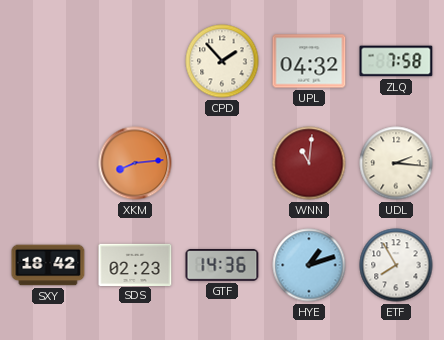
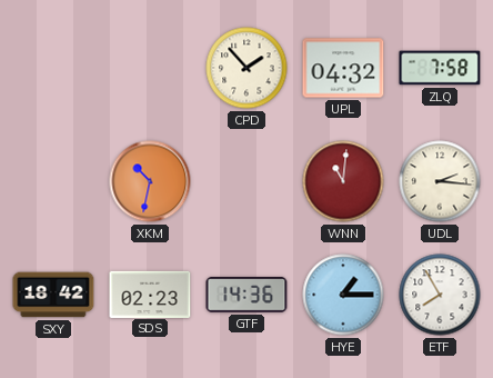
XKM: 8:14 -> 10:32 (150, 181)
HYE: 1:12 -> 1:15 (343, 295)
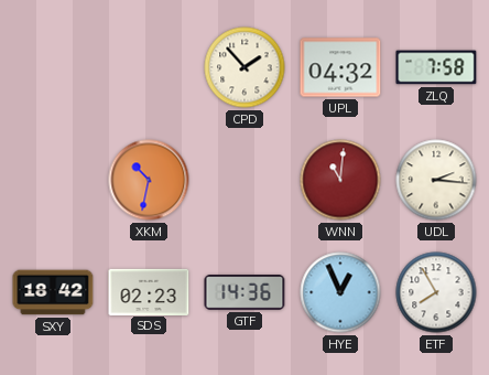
HYE: 1:15 -> 12:56 (340, 292)
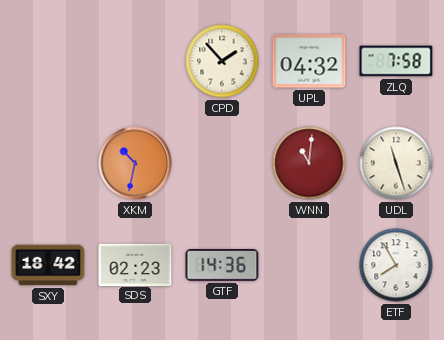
UDL: 2:16 -> 11:27 (396, 163)
HYE: 12:56 -> none (340, 292)
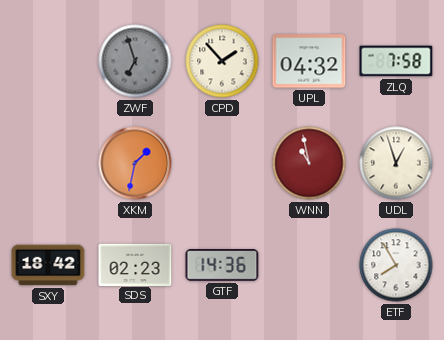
ZWF: none -> 6:57 (135, 61)
XKM: 10:32 -> 1:32 (135, 163)
WNN: 11:01 -> 10:58 (309, 163)
UDL: 11:27 -> 12:57 (396, 163)
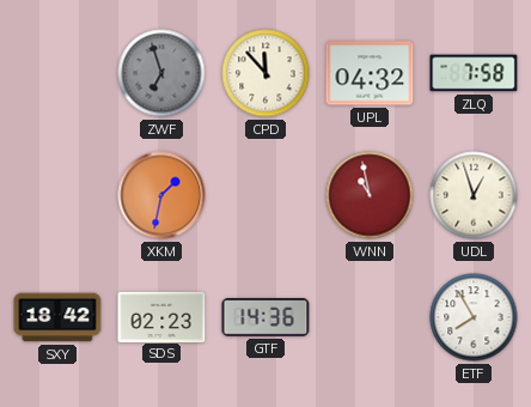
CPD: 1:53 -> 11:53 (265, 73)
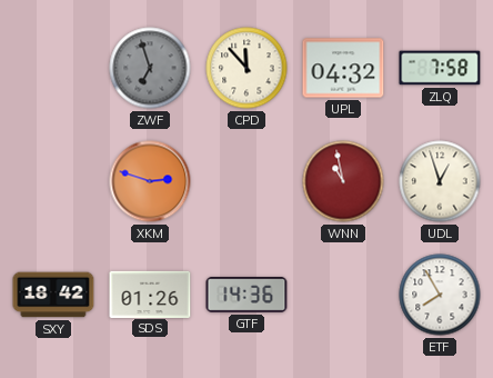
XKM: 1:32 -> 2:48 (150, 181)
SDS: 02:23 -> 01:26 (150, 294)
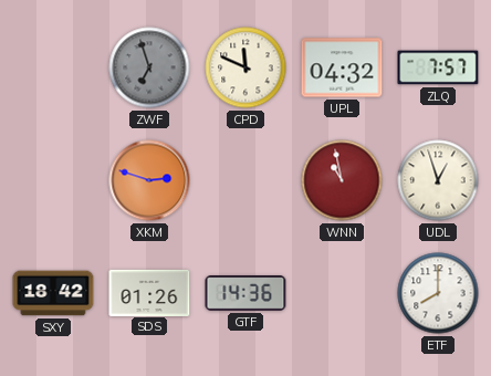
CPD: 11:53 -> 11:49 (245, 67)
ZLQ: 7:58 -> 7:57 (438, 67)
ETF: 7:55 -> 8:00 (438, 293)
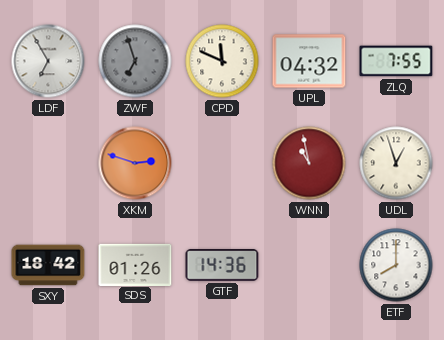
LDF: none -> 6:55 (48, 61)
ZLQ: 7:57 -> 7:55 (396, 61)
